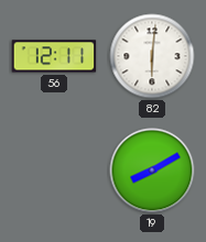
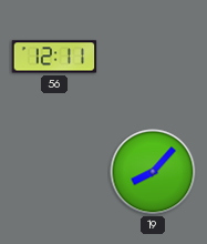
82: 6:01 -> none (152, 56)
19: 8:10 -> 8:07 (153, 172)
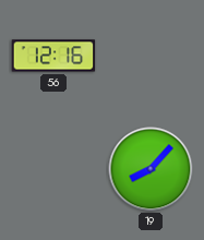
56: 12:11 -> 12:16 (53, 56)
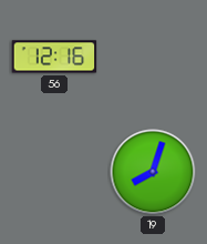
19: 8:07 -> 8:03 (153, 172)
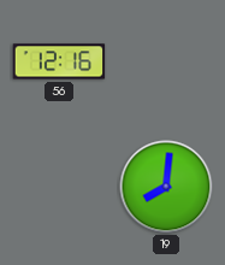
19: 8:03 -> 8:01 (166, 187)
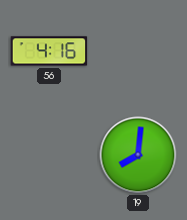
56: 12:16 -> 4:16 (49, 51)
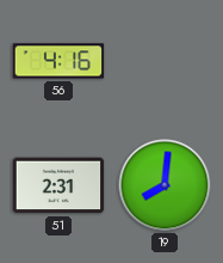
51: none -> 2:31 (58, 185)
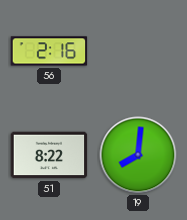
56: 4:16 -> 2:16 (49, 51)
51: 2:31 -> 8:22 (49, 155)
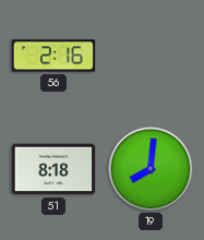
51: 8:22 -> 8:18 (53, 169)
